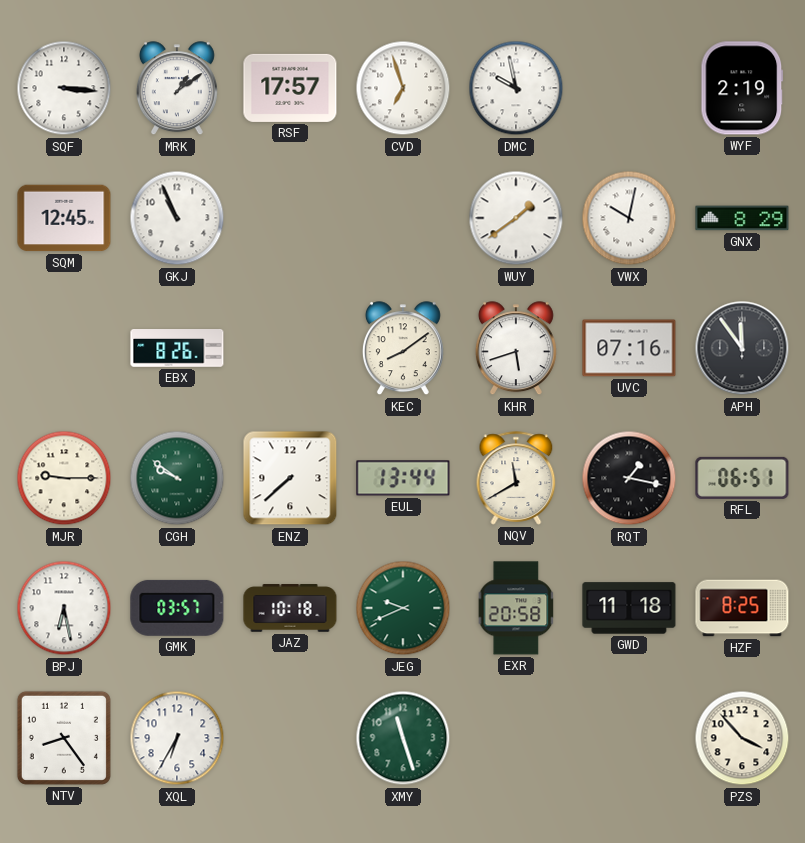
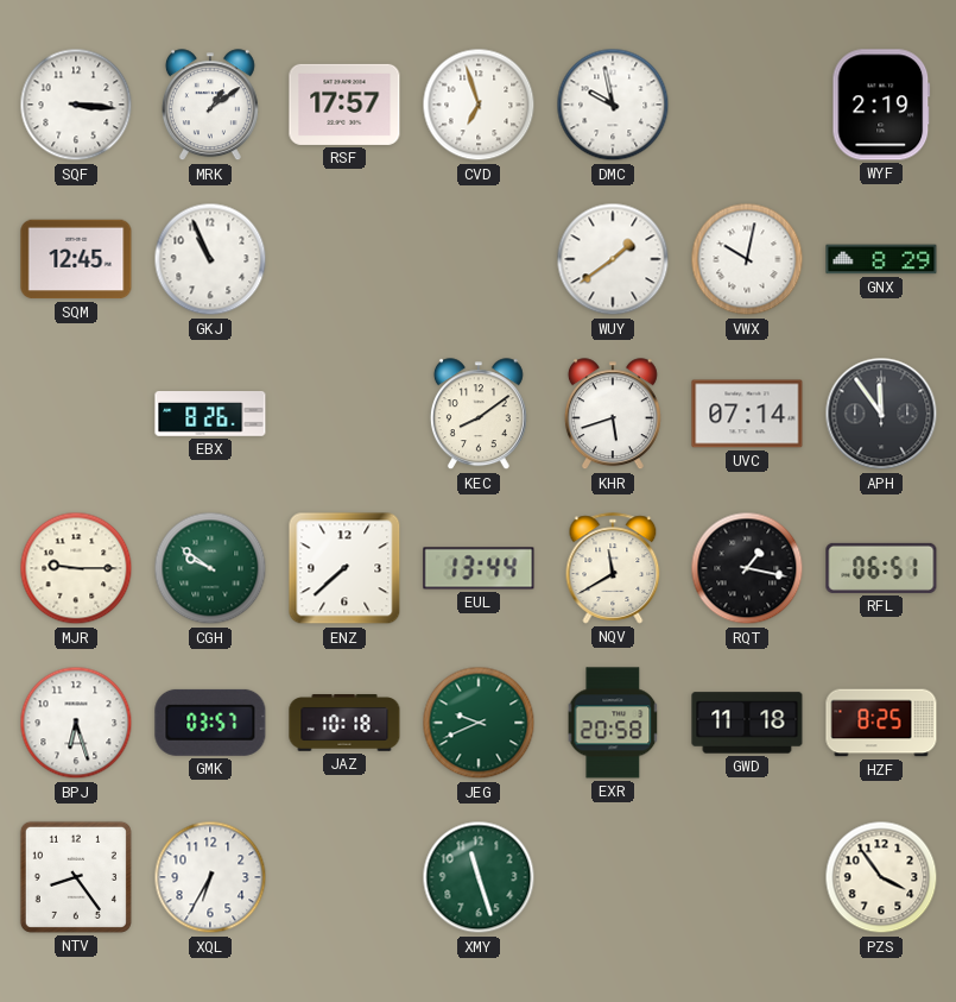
UVC: 07:16 -> 07:14 (747, 414)
BPJ: 6:28 -> 6:27 (76, 723)
PZS: 3:53 -> 3:54 (881, 877)
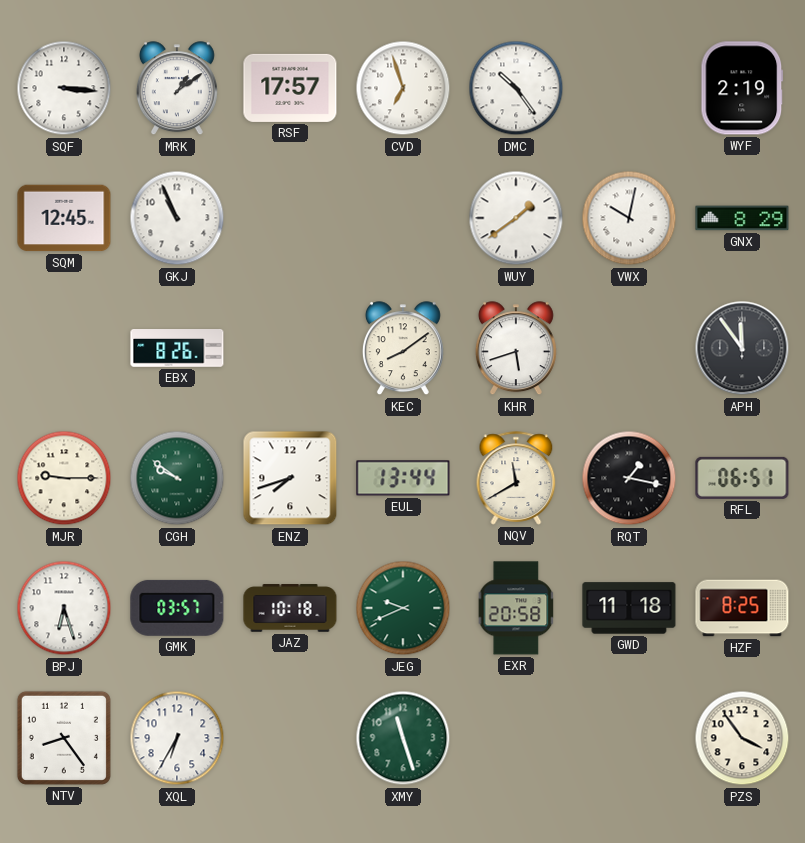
DMC: 9:58 -> 10:24 (516, 88)
UVC: 07:14 -> none (747, 414)
ENZ: 7:38 -> 7:42 (290, 478)
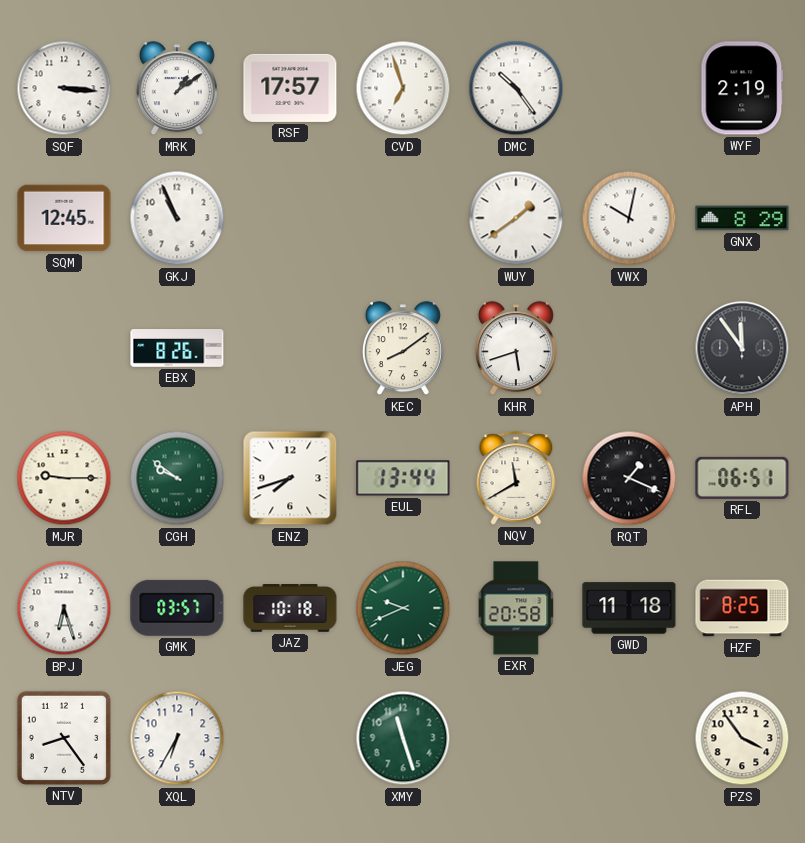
RQT: 1:17 -> 1:19 (629, 478)
